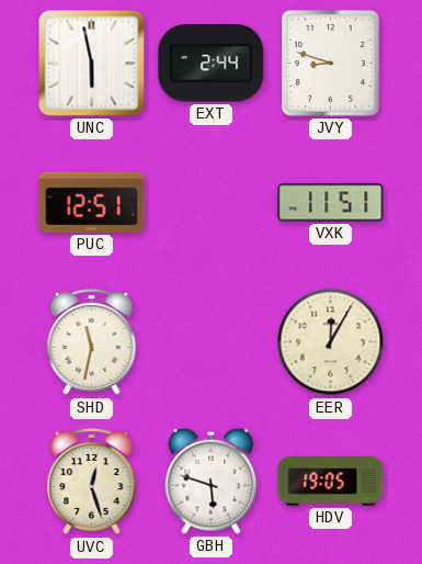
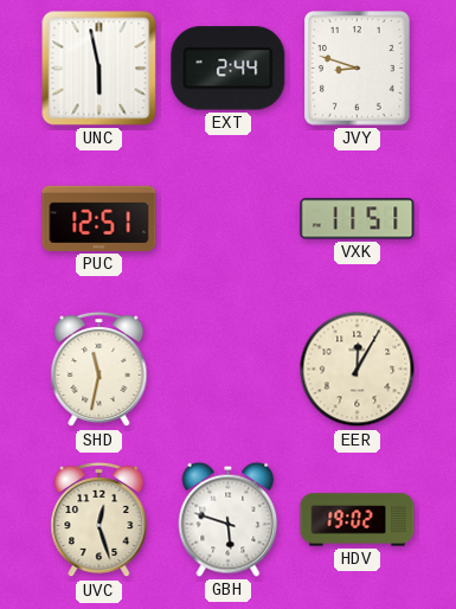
HDV: 19:05 -> 19:02 (358, 520)
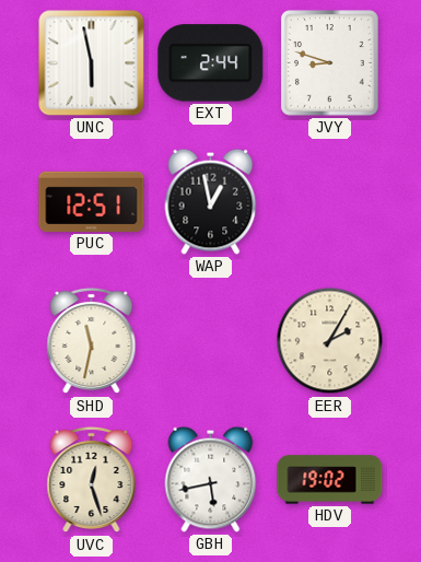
WAP: none -> 12:58 (211, 201)
VXK: 11:51 -> none (358, 219)
EER: 12:05 -> 2:05 (330, 341)
GBH: 5:48 -> 5:43 (211, 479)
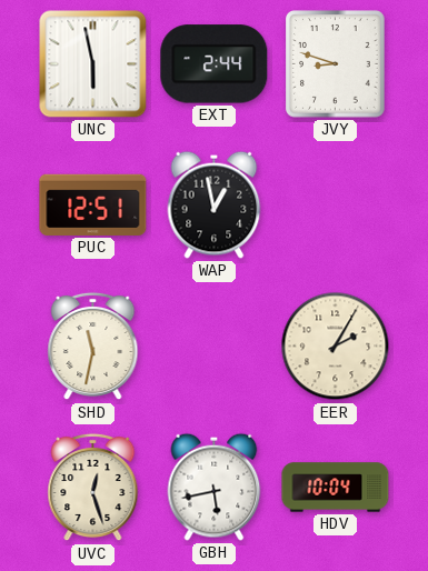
HDV: 19:02 -> 10:04 (336, 488)
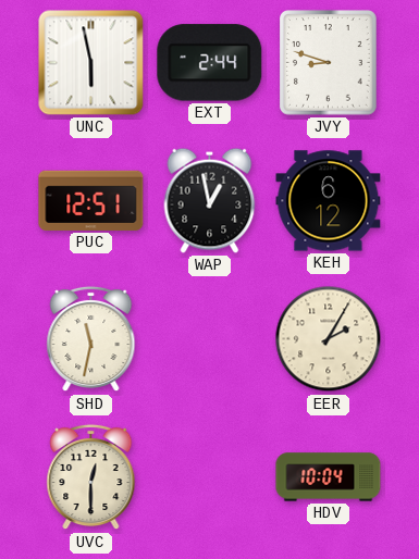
KEH: none -> 6:12 (329, 201)
UVC: 12:27 -> 12:30 (91, 477)
GBH: 5:43 -> none (215, 487)
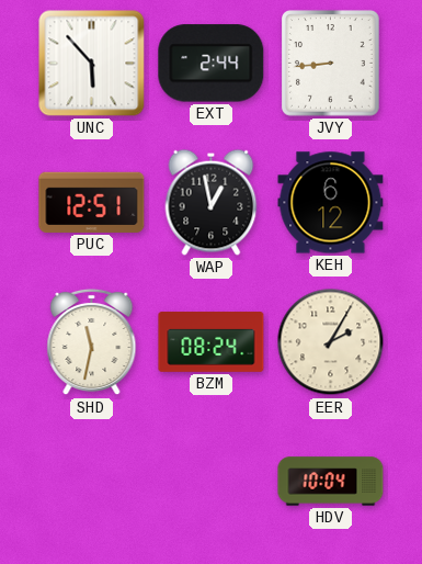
UNC: 5:58 -> 5:53 (92, 64)
JVY: 8:48 -> 8:44 (331, 64)
BZM: none -> 08:24 (212, 342)
UVC: 12:30 -> none (91, 477)
